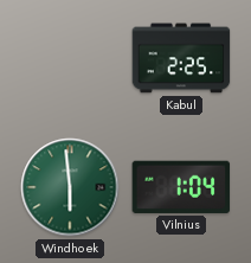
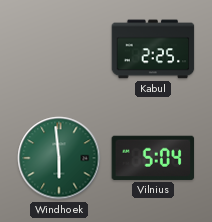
Vilnius: 1:04 -> 5:04 (153, 158)
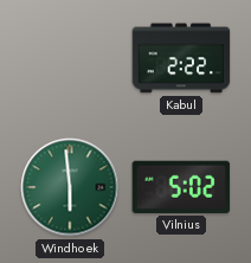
Kabul: 2:25 -> 2:22 (181, 58)
Vilnius: 5:04 -> 5:02 (181, 187)
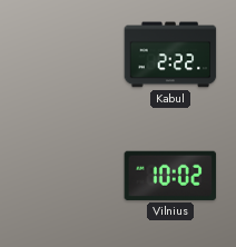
Windhoek: 5:59 -> none (70, 187)
Vilnius: 5:02 -> 10:02 (170, 176)
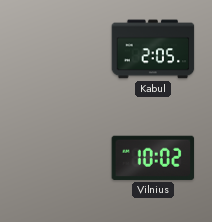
Kabul: 2:22 -> 2:05 (153, 49)
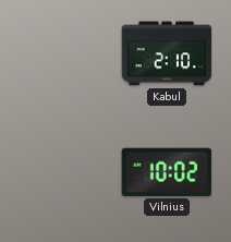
Kabul: 2:05 -> 2:10 (167, 53)
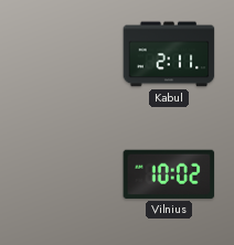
Kabul: 2:10 -> 2:11 (169, 54)
